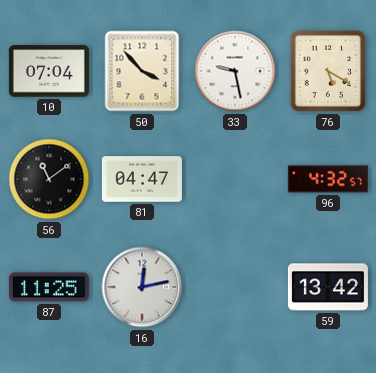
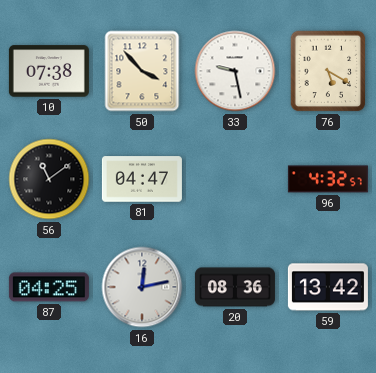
10: 07:04 -> 07:38 (49, 71)
87: 11:25 -> 04:25 (49, 287)
20: none -> 08:36 (235, 287)
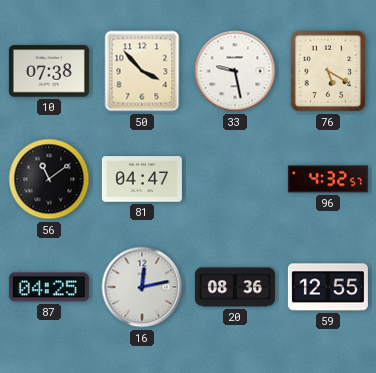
59: 13:42 -> 12:55 (328, 287)
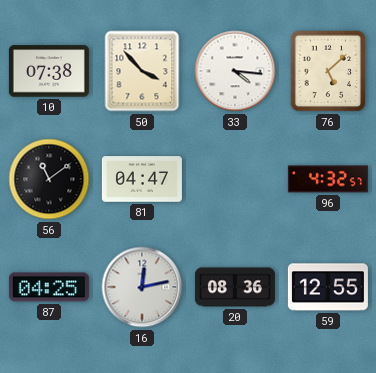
33: 9:28 -> 4:16 (235, 71)
76: 5:20 -> 5:08 (328, 71)
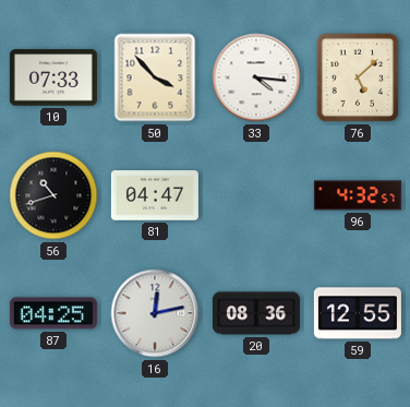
10: 07:38 -> 07:33 (53, 77)
56: 11:09 -> 10:42 (53, 195)
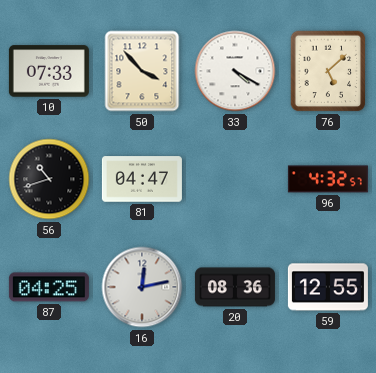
33: 4:16 -> 4:20 (235, 71)
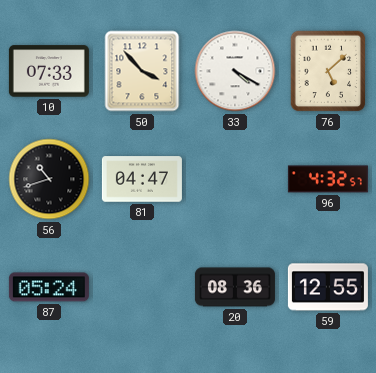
87: 04:25 -> 05:24 (49, 287)
16: 12:13 -> none (142, 287)
